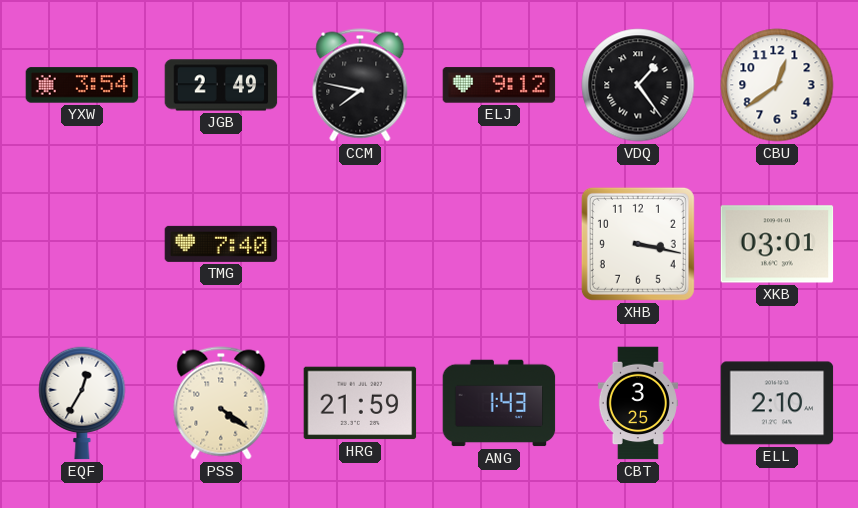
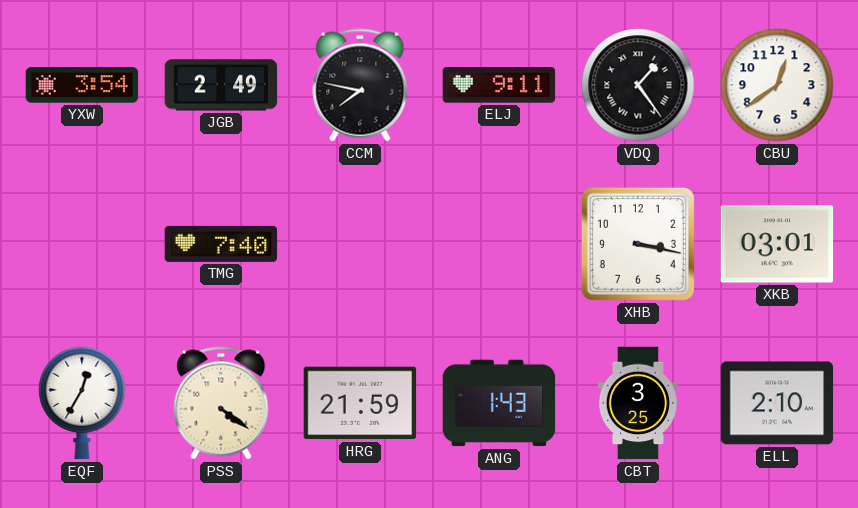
ELJ: 9:12 -> 9:11 (499, 85)
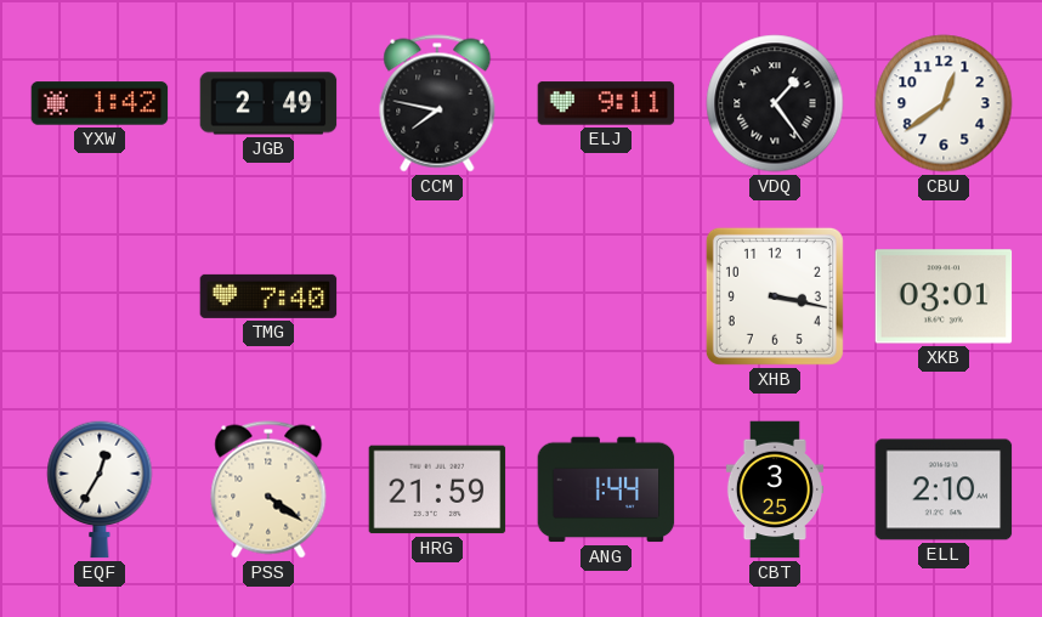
YXW: 3:54 -> 1:42 (100, 103)
ANG: 1:43 -> 1:44 (606, 489)
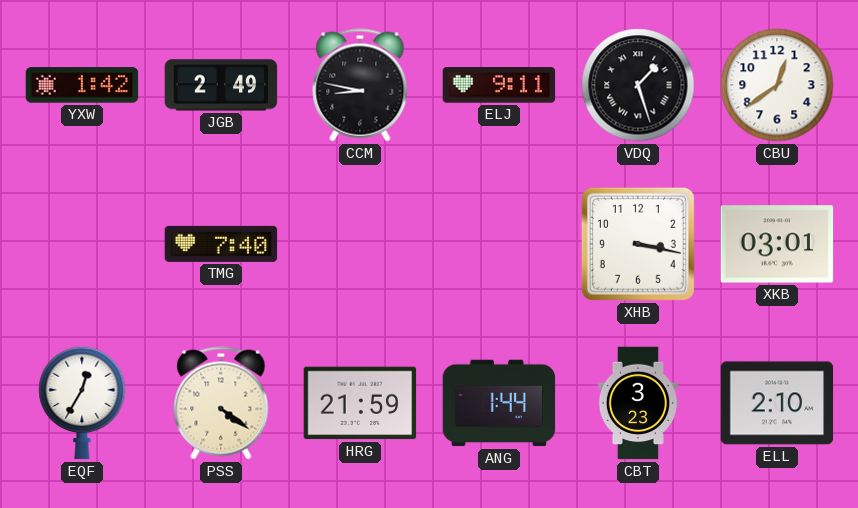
CCM: 7:47 -> 8:47 (360, 85)
VDQ: 1:24 -> 1:27 (638, 85)
CBT: 3:25 -> 3:23 (638, 403)
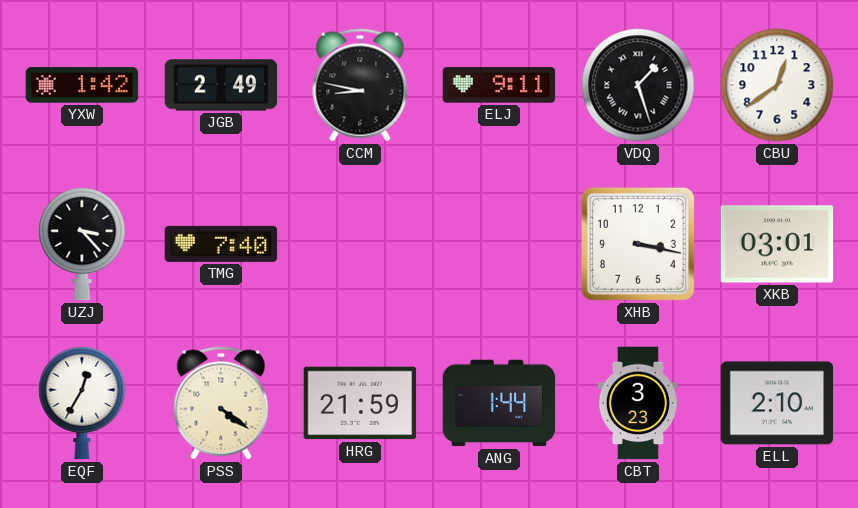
UZJ: none -> 3:23 (82, 244)
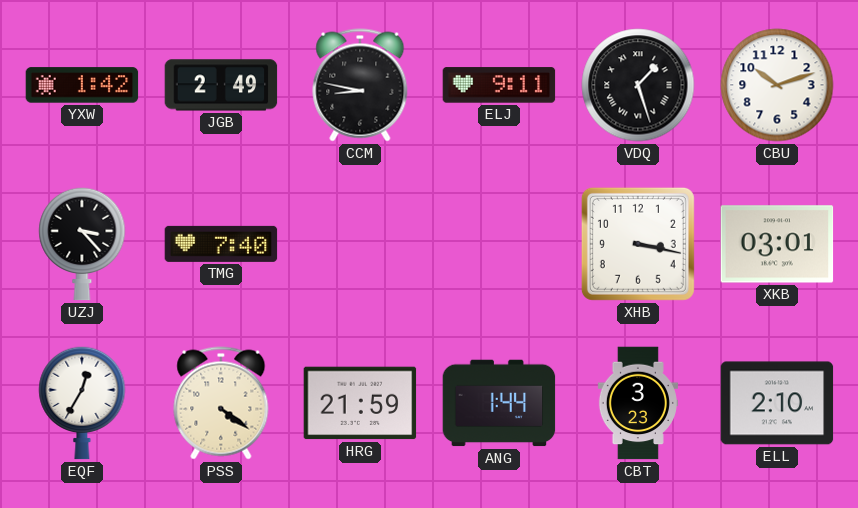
CBU: 12:39 -> 10:12 (777, 85)
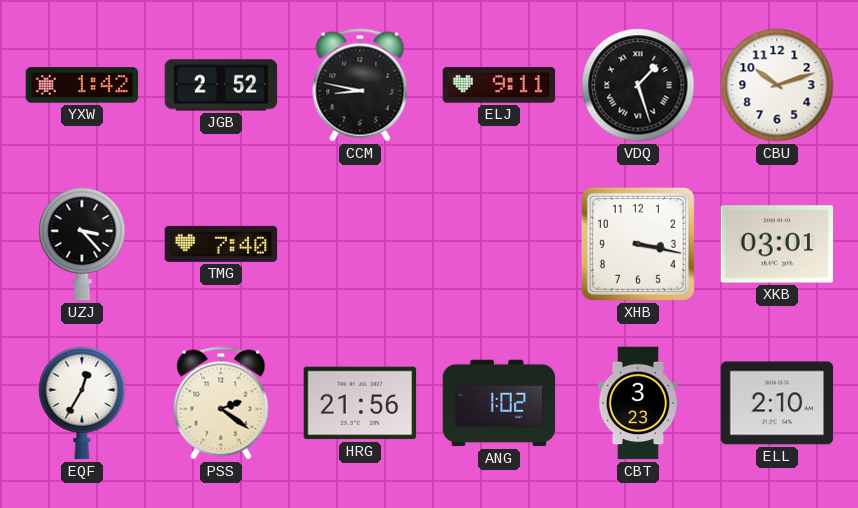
JGB: 2:49 -> 2:52 (221, 85)
PSS: 4:21 -> 2:21 (221, 403)
HRG: 21:59 -> 21:56 (360, 403)
ANG: 1:44 -> 1:02 (499, 403)
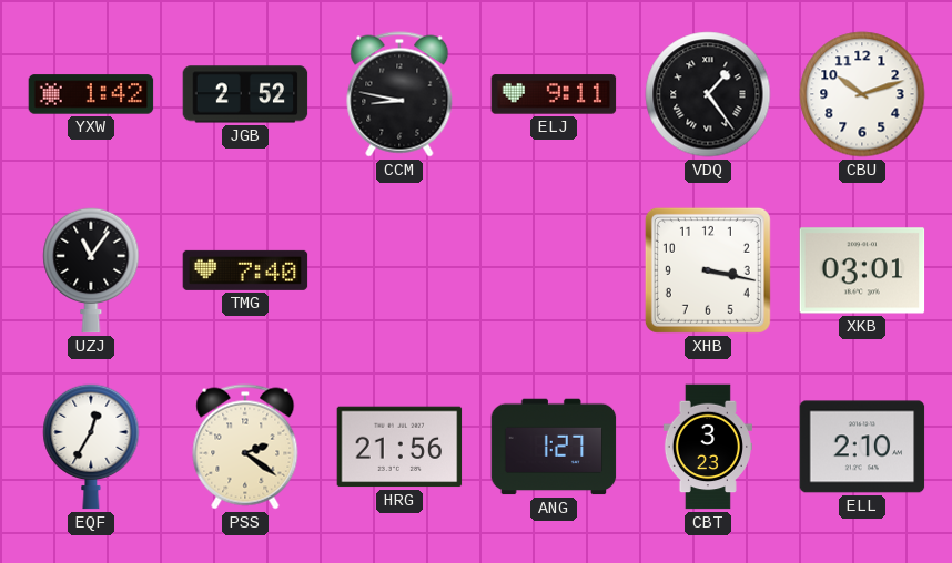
VDQ: 1:27 -> 1:24 (708, 94)
UZJ: 3:23 -> 11:06 (91, 270)
ANG: 1:02 -> 1:27 (554, 447)
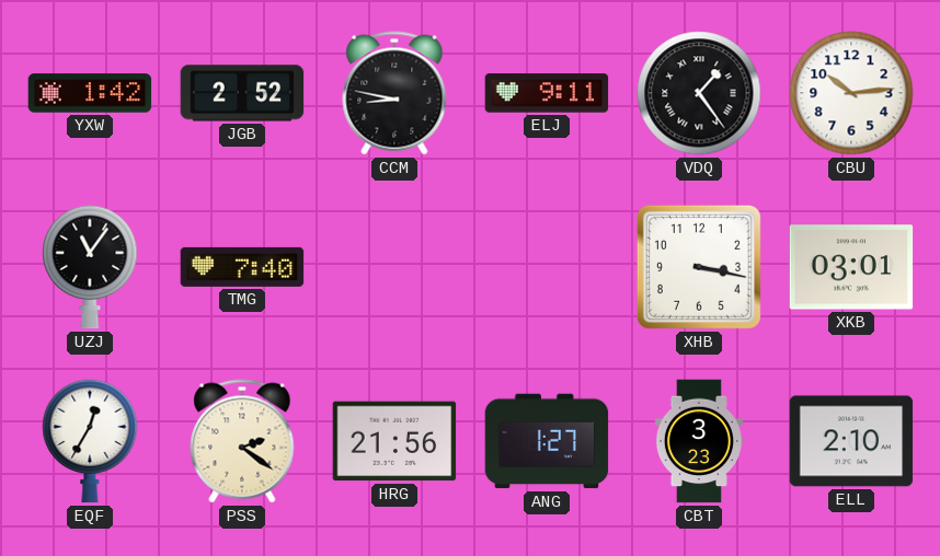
CBU: 10:12 -> 10:14 (851, 93)
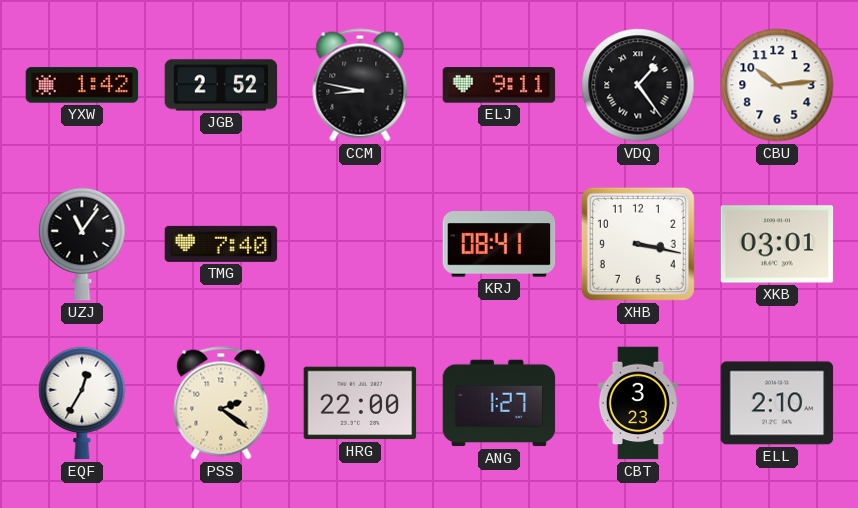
KRJ: none -> 08:41 (499, 244)
HRG: 21:56 -> 22:00 (360, 403)
